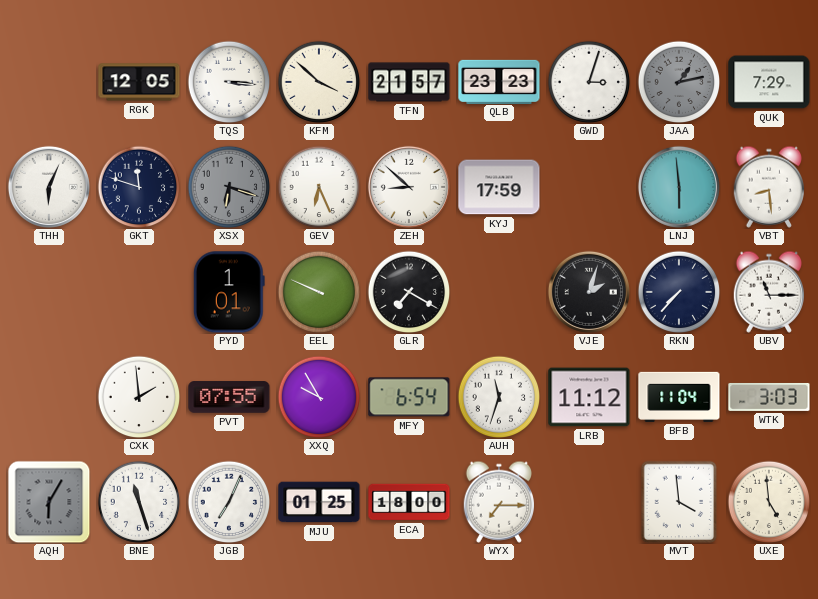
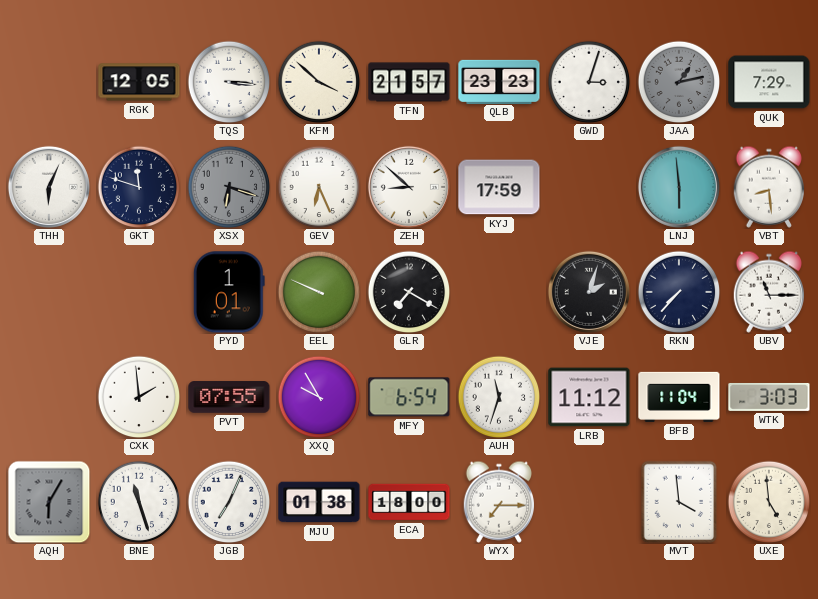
MJU: 01:25 -> 01:38 (319, 502)
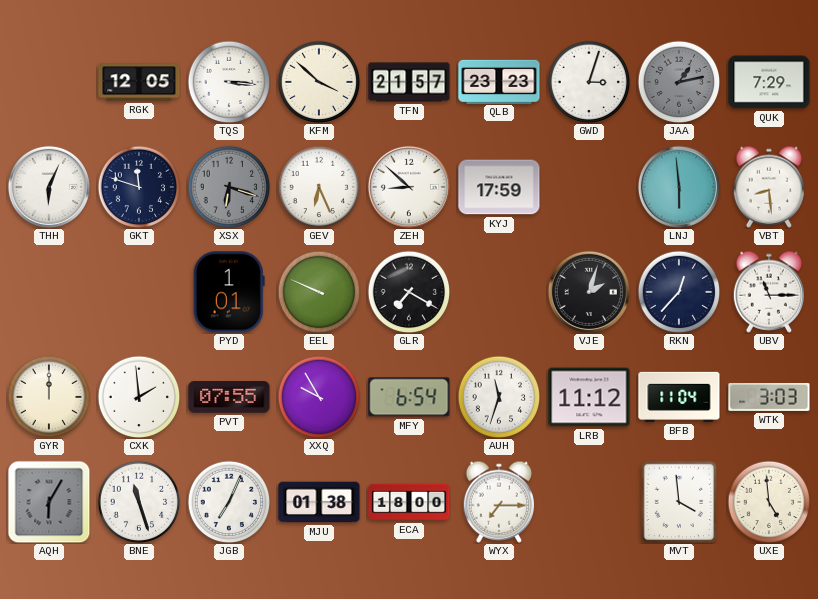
RKN: 7:37 -> 12:37 (679, 292)
GYR: none -> 12:00 (49, 397)
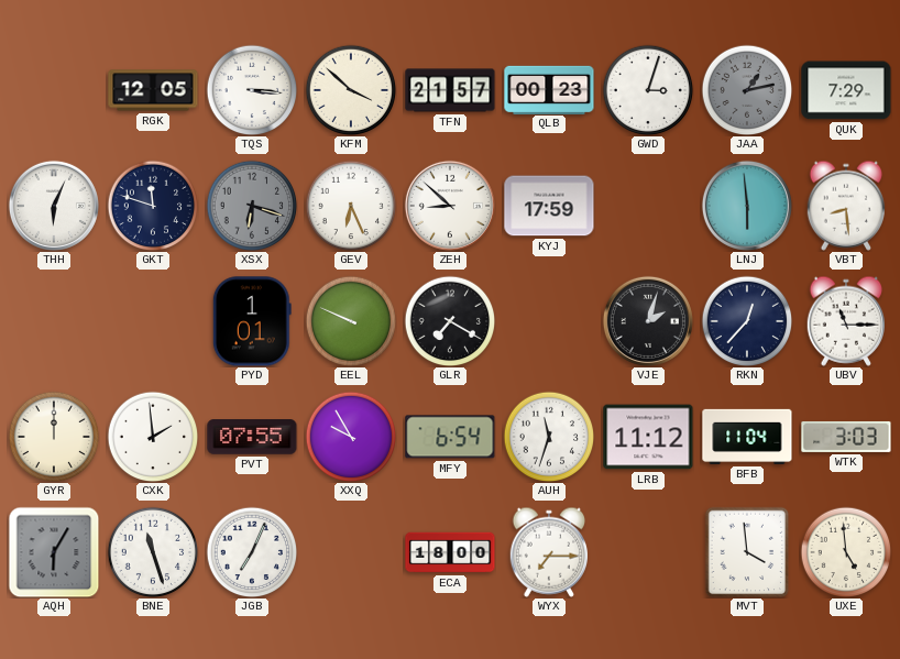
QLB: 23:23 -> 00:23 (549, 89)
MJU: 01:38 -> none (319, 502)
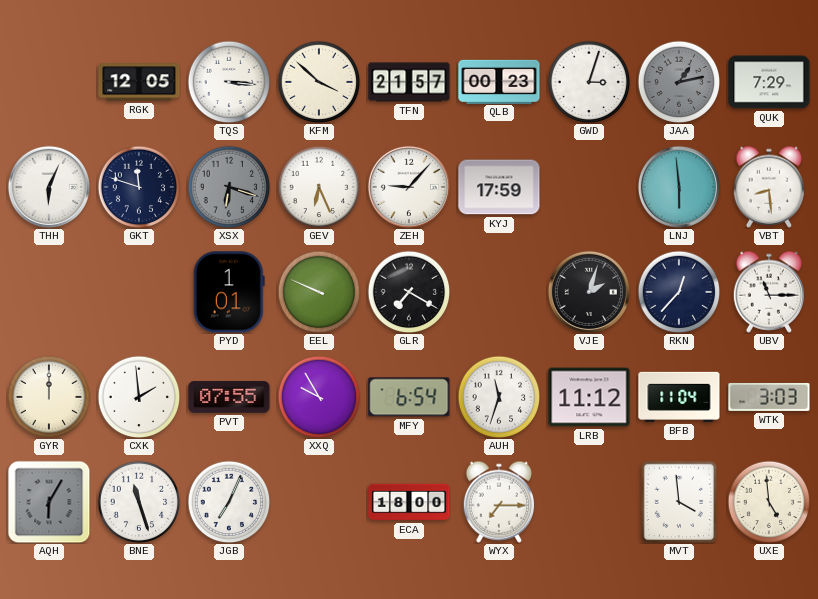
ZEH: 8:52 -> 9:07 (409, 187)
